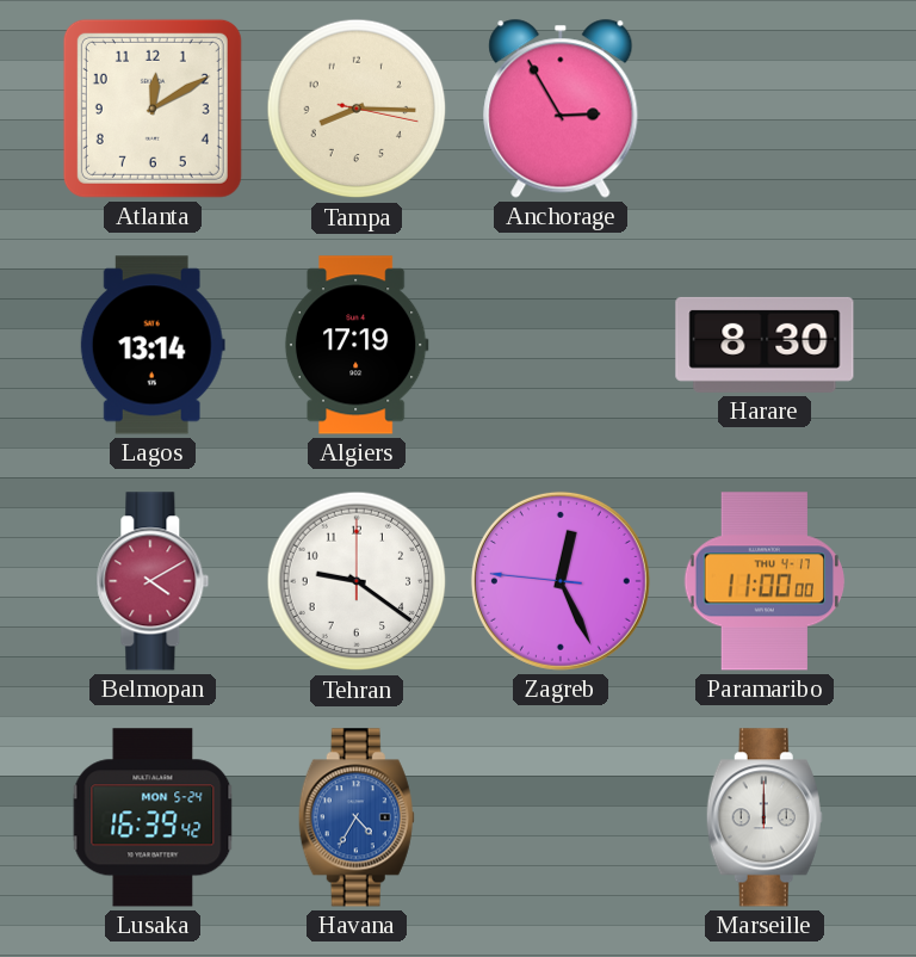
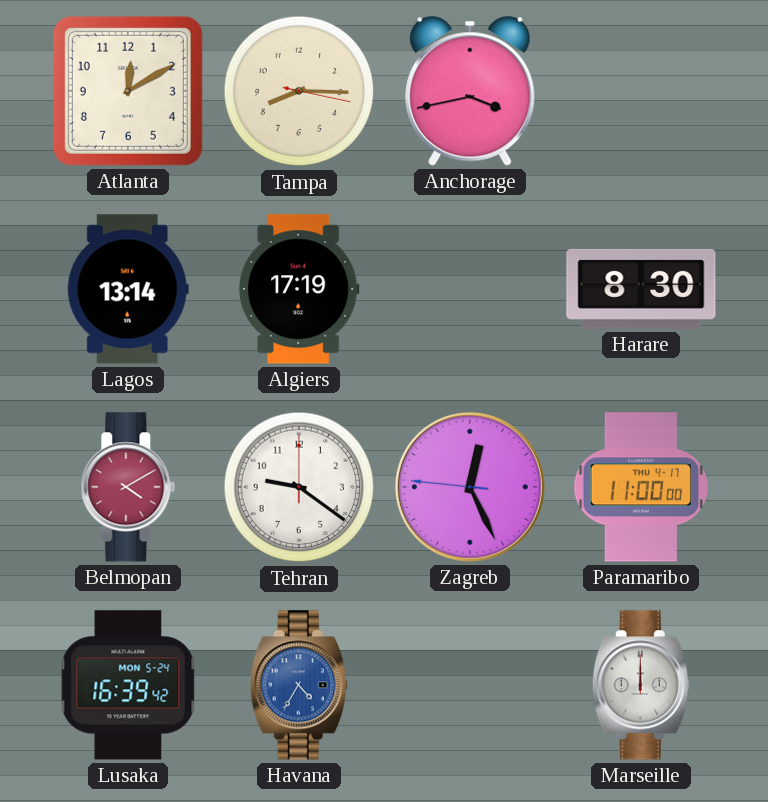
Anchorage: 2:55 -> 3:43 (470, 91)
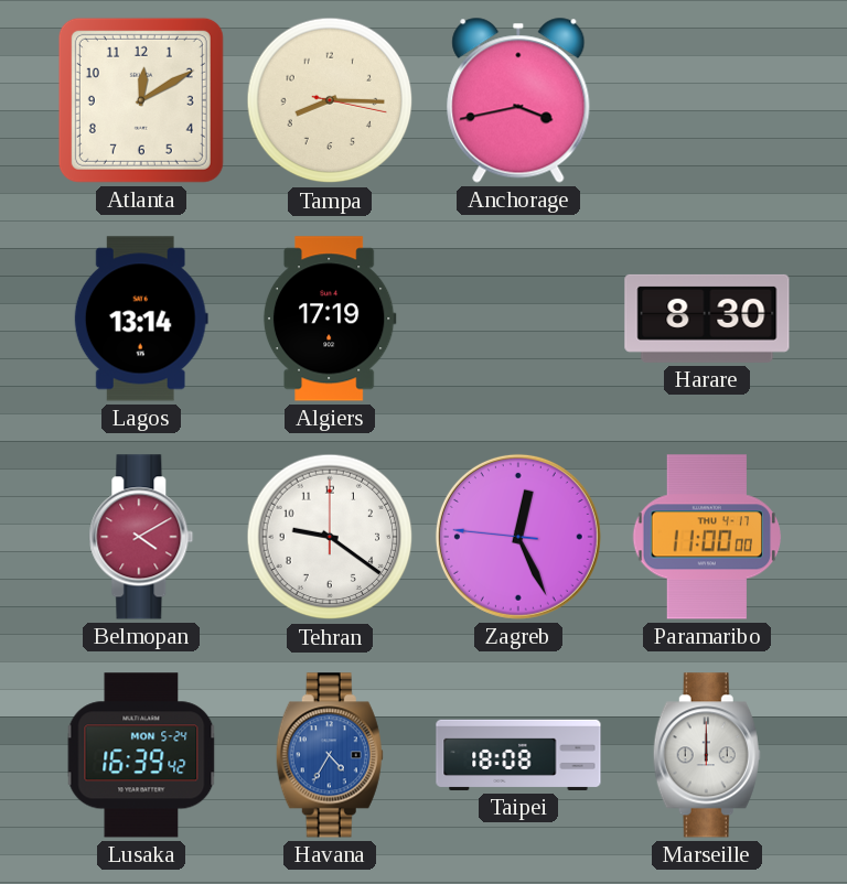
Taipei: none -> 18:08 (518, 755)
